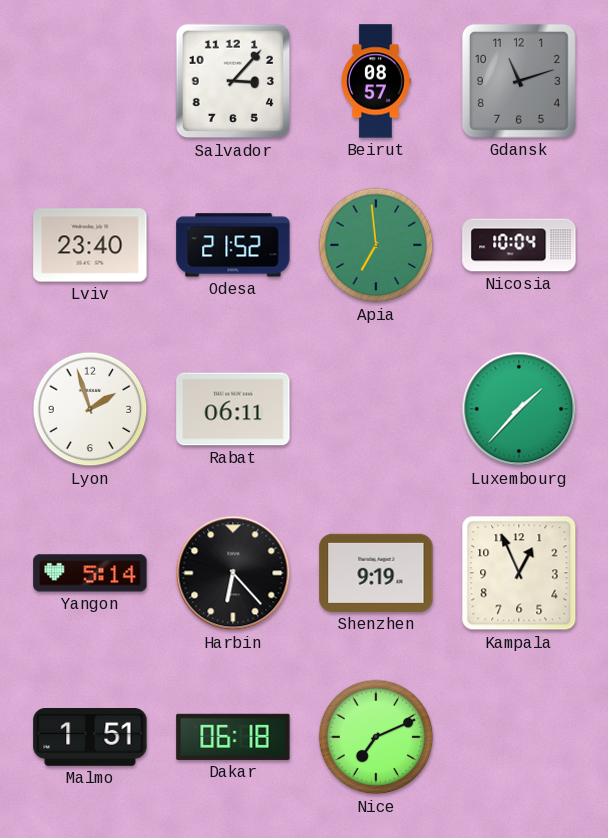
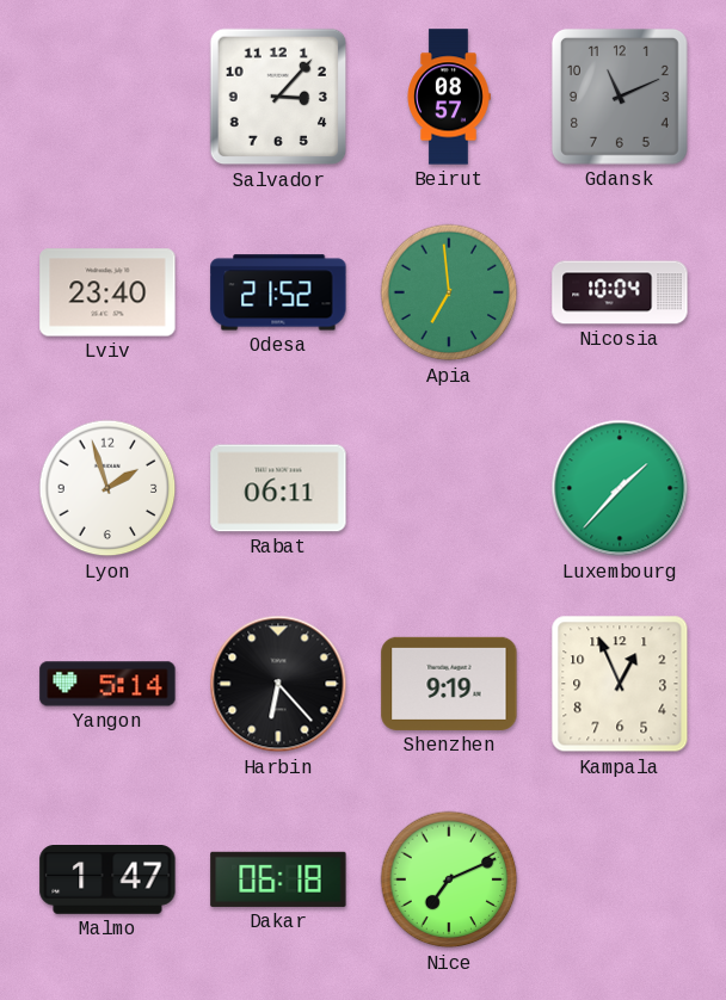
Gdansk: 11:12 -> 11:11 (620, 97)
Malmo: 1:51 -> 1:47 (107, 881)
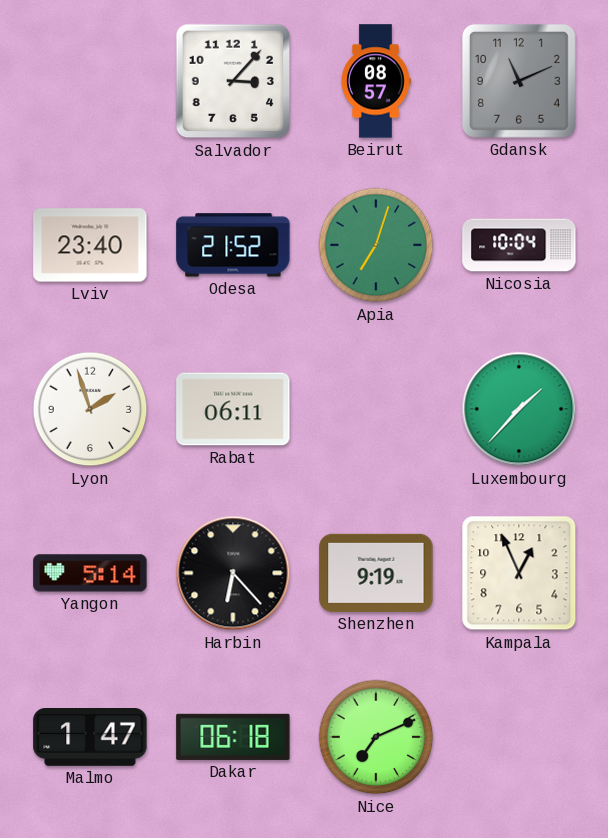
Apia: 6:59 -> 7:03 (376, 245)
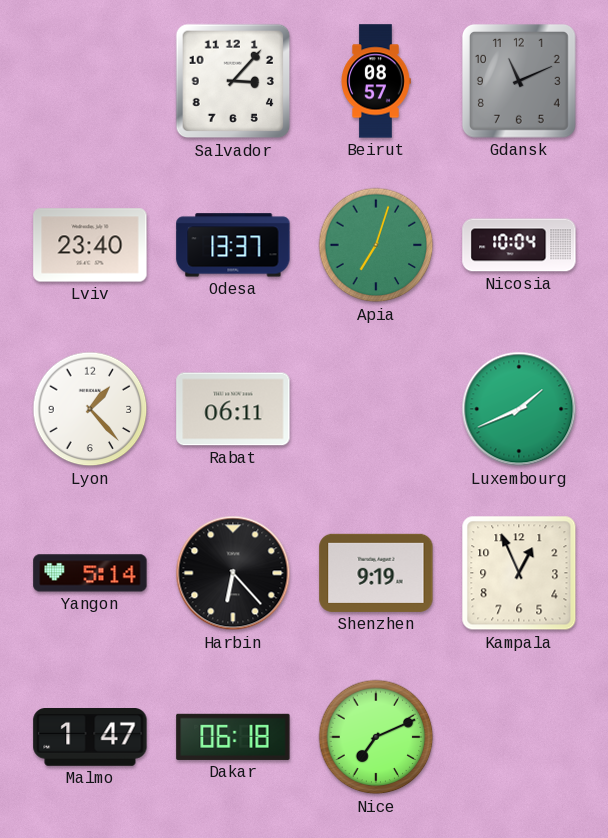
Odesa: 21:52 -> 13:37 (233, 245)
Lyon: 1:57 -> 1:23 (90, 409)
Luxembourg: 1:37 -> 1:41 (519, 409)
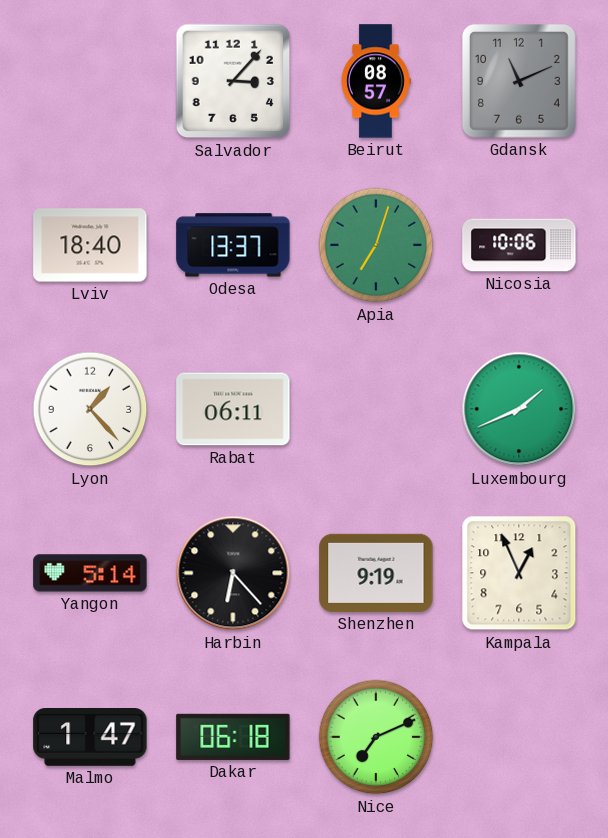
Lviv: 23:40 -> 18:40 (90, 245)
Nicosia: 10:04 -> 10:06 (519, 245)
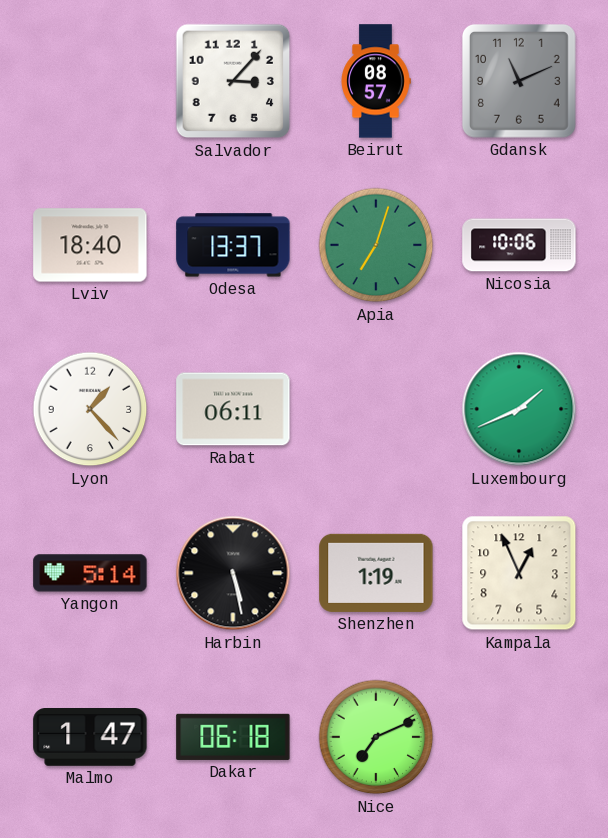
Harbin: 6:23 -> 5:28 (233, 573)
Shenzhen: 9:19 -> 1:19 (376, 573)
